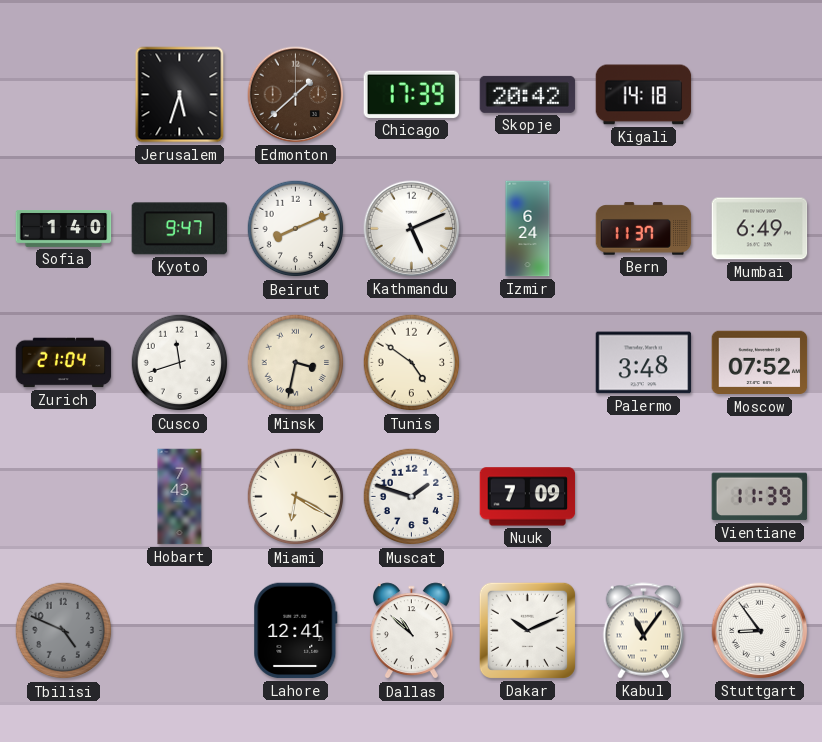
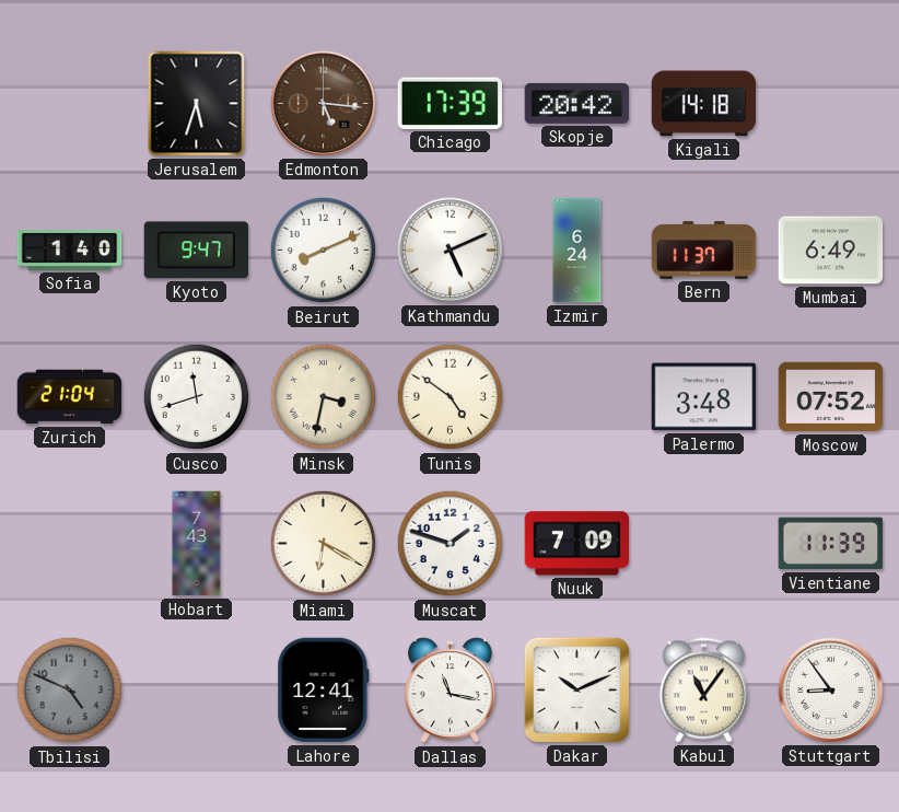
Edmonton: 1:38 -> 5:16 (324, 104)
Dallas: 10:52 -> 11:17 (449, 691)
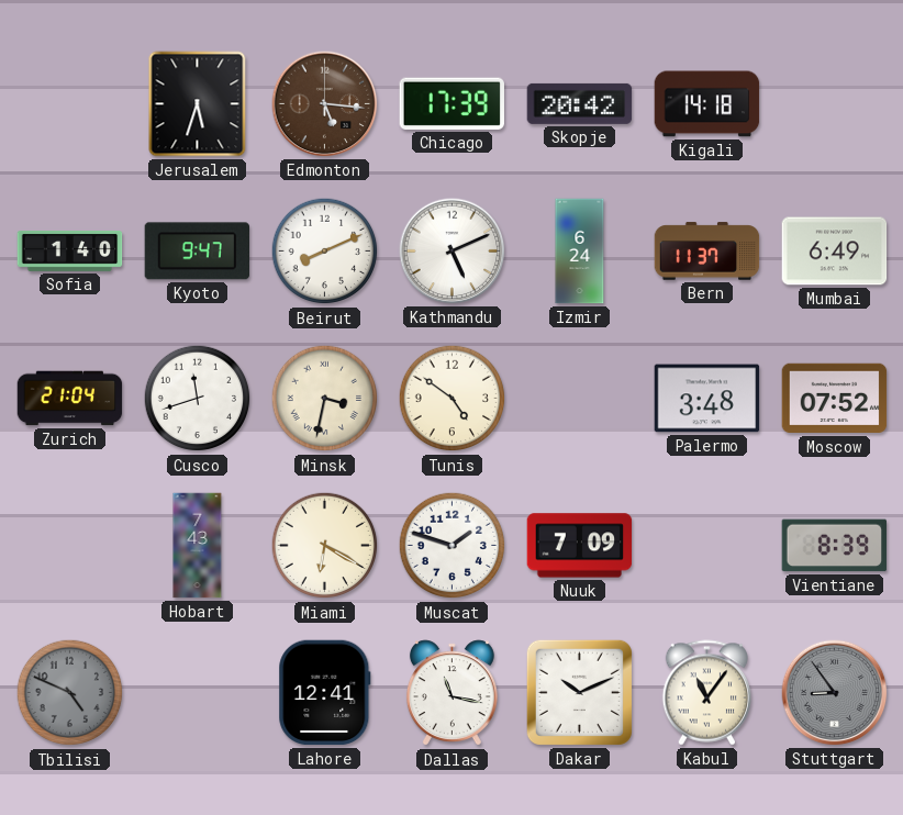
Vientiane: 11:39 -> 8:39 (835, 546)
Stuttgart dial: white -> grey (835, 693)
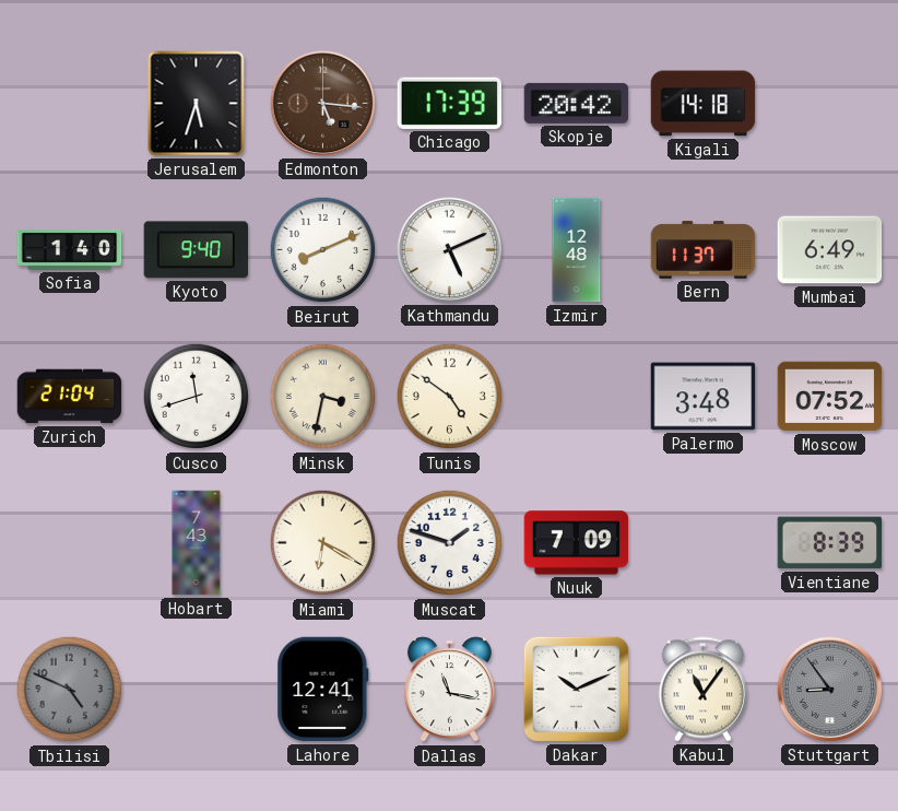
Kyoto: 9:47 -> 9:40 (196, 250)
Izmir: 6:24 -> 12:48 (577, 250)
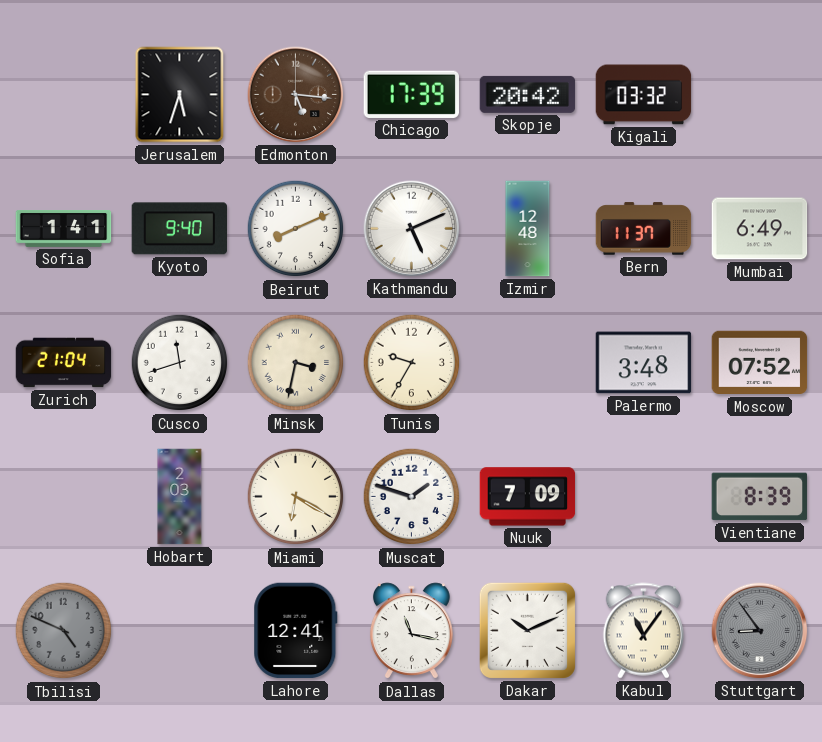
Kigali: 14:18 -> 03:32 (644, 95)
Sofia: 1:40 -> 1:41 (64, 229)
Tunis: 4:51 -> 9:35 (412, 363)
Hobart: 7:43 -> 2:03 (180, 497)
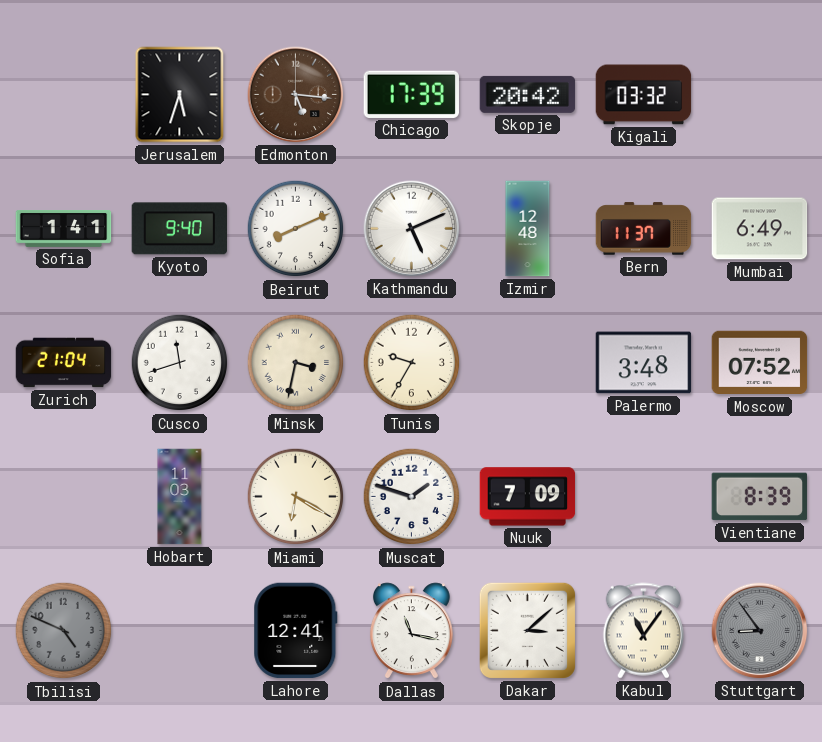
Hobart: 2:03 -> 11:03 (180, 497)
Dakar: 10:11 -> 3:08 (527, 630)
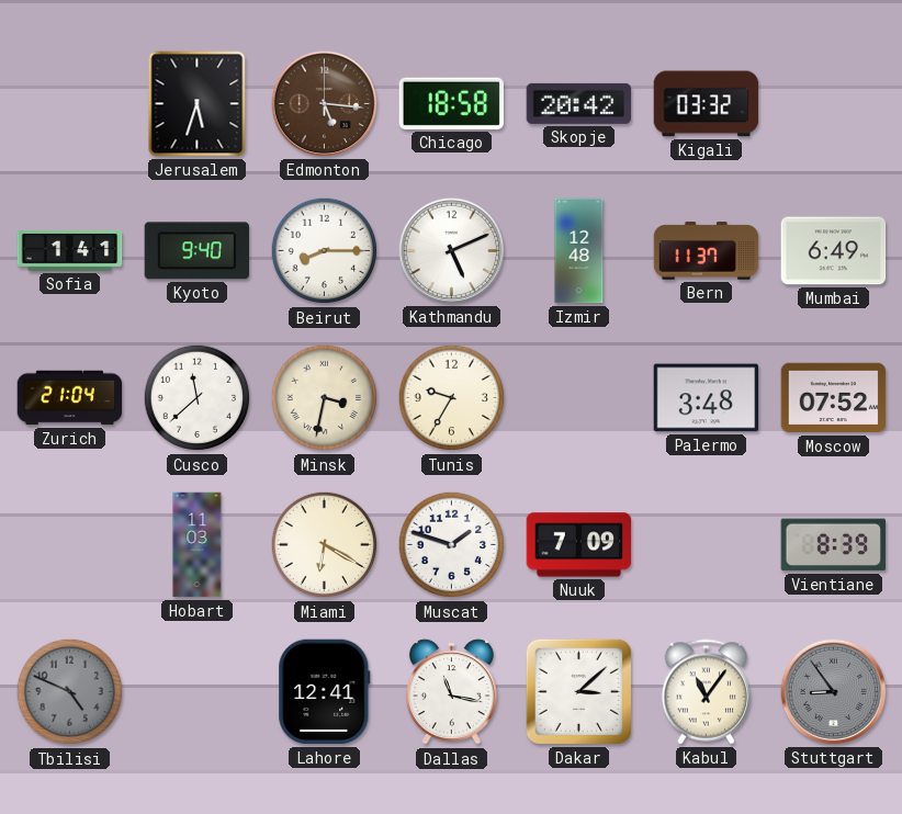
Chicago: 17:39 -> 18:58 (451, 103)
Beirut: 8:11 -> 8:15 (325, 251)
Cusco: 11:42 -> 11:38 (198, 398)
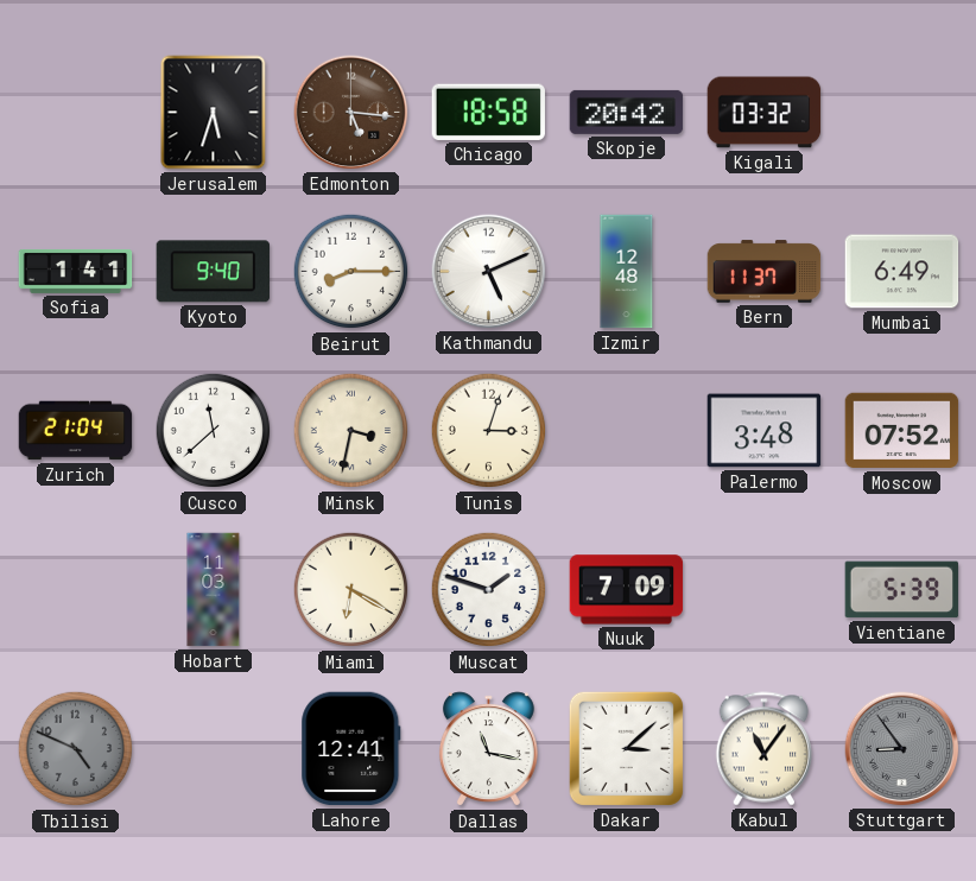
Tunis: 9:35 -> 3:03 (489, 431)
Vientiane: 8:39 -> 5:39 (902, 590)
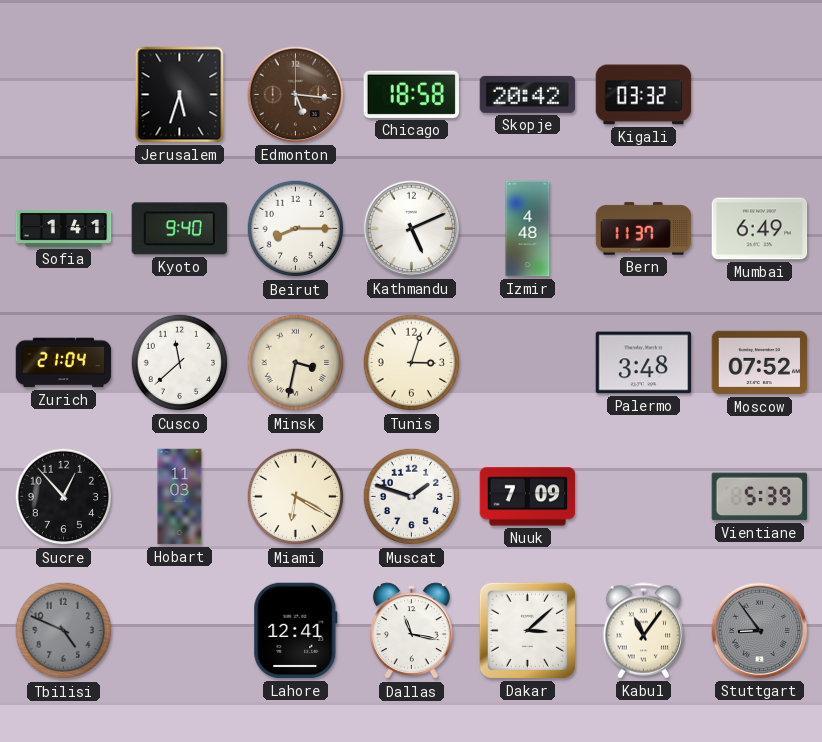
Izmir: 12:48 -> 4:48 (528, 229)
Sucre: none -> 12:53 (64, 497)
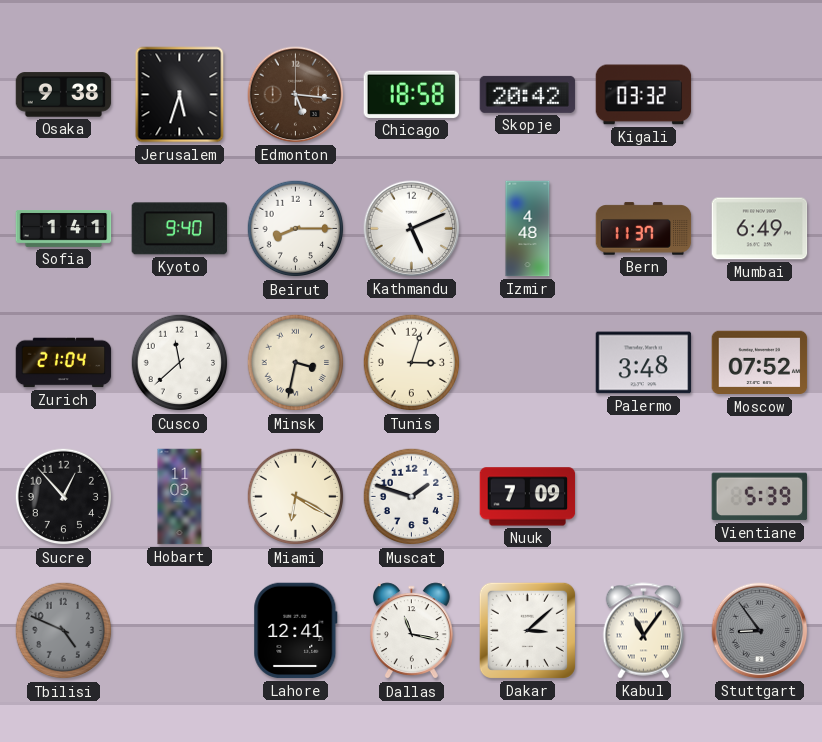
Osaka: none -> 9:38 (64, 95)
